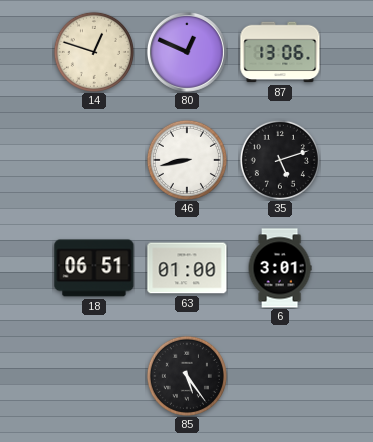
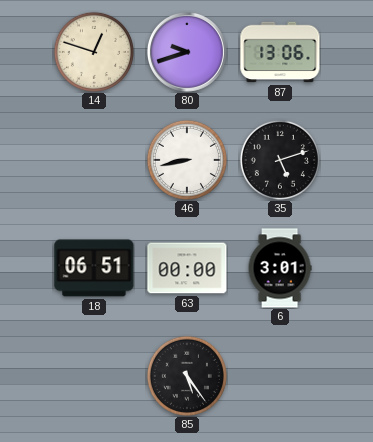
80: 12:49 -> 9:42 (187, 52)
63: 01:00 -> 00:00 (187, 268)
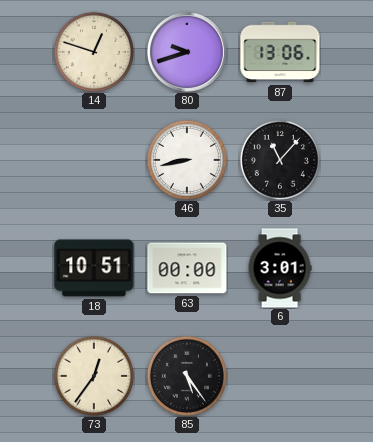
35: 5:12 -> 11:07 (280, 160)
18: 06:51 -> 10:51 (94, 268)
73: none -> 12:36 (94, 376)
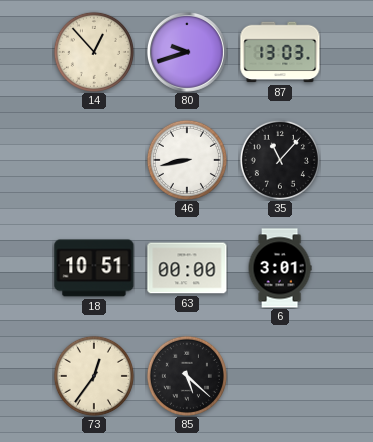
14: 12:48 -> 12:53 (94, 52)
87: 13:06 -> 13:03 (280, 52)
85: 5:24 -> 5:22 (187, 376)
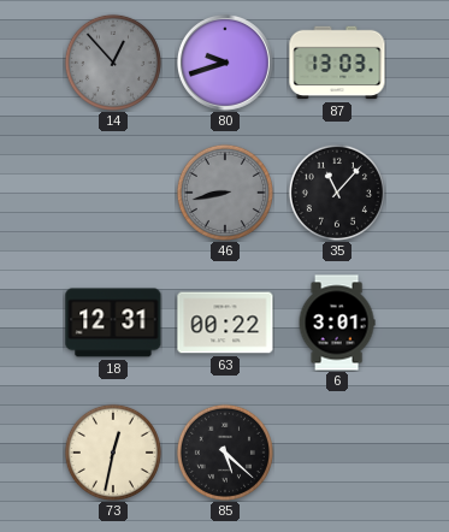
14 dial: cream -> grey (113, 63)
46 dial: white -> grey (225, 193)
18: 10:51 -> 12:31 (113, 323)
63: 00:00 -> 00:22 (225, 323)
73: 12:36 -> 12:32 (113, 453)
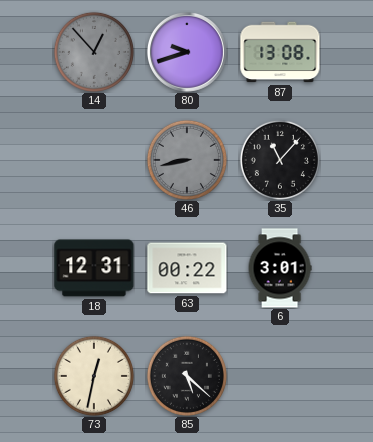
87: 13:03 -> 13:08 (280, 52)
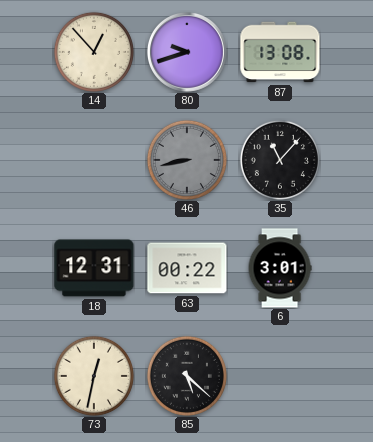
14 dial: grey -> cream (94, 52)
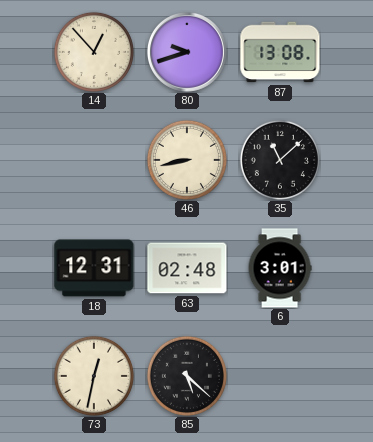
46 dial: grey -> cream (187, 160)
35: 11:07 -> 11:08 (280, 160)
63: 00:22 -> 02:48 (187, 268)
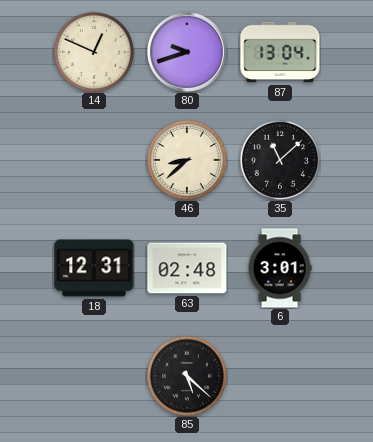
14: 12:53 -> 12:49 (94, 52)
87: 13:08 -> 13:04 (280, 52)
46: 8:43 -> 8:38 (187, 160)
73: 12:32 -> none (94, 376)
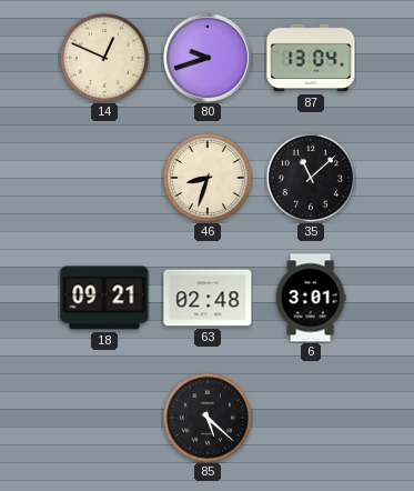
46: 8:38 -> 8:33 (208, 178)
18: 12:31 -> 09:21 (104, 298)
